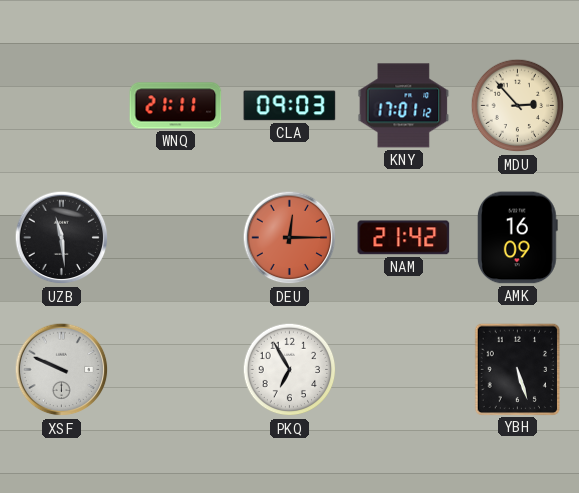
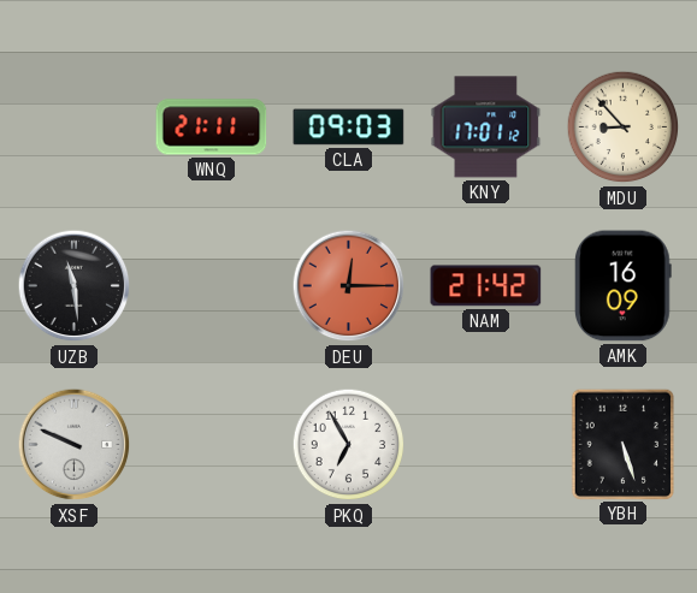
MDU: 2:53 -> 8:53 (624, 128)
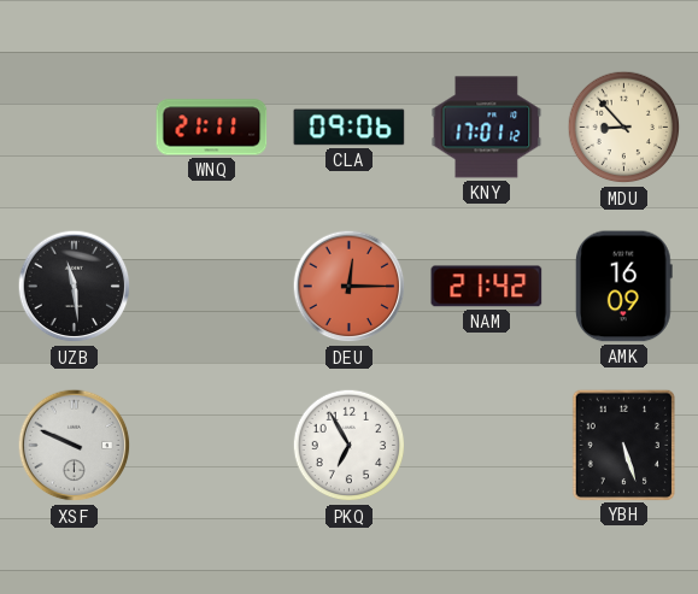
CLA: 09:03 -> 09:06 (350, 128)
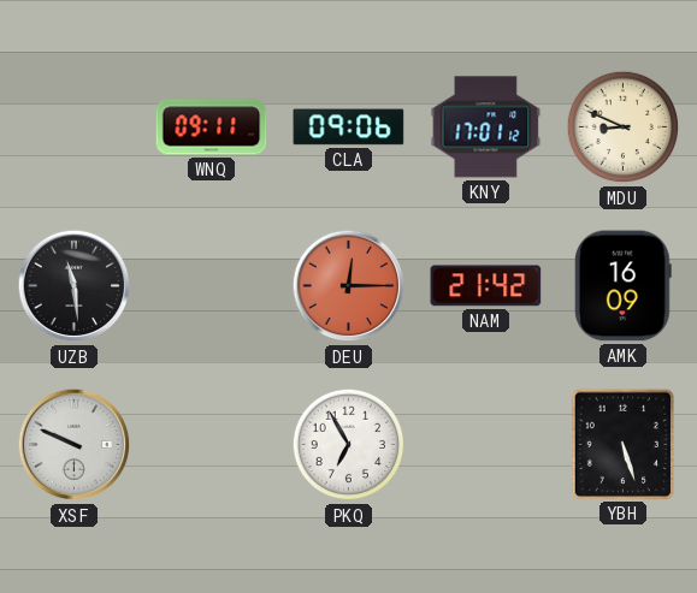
WNQ: 21:11 -> 09:11 (212, 128)
MDU: 8:53 -> 8:49 (624, 128)
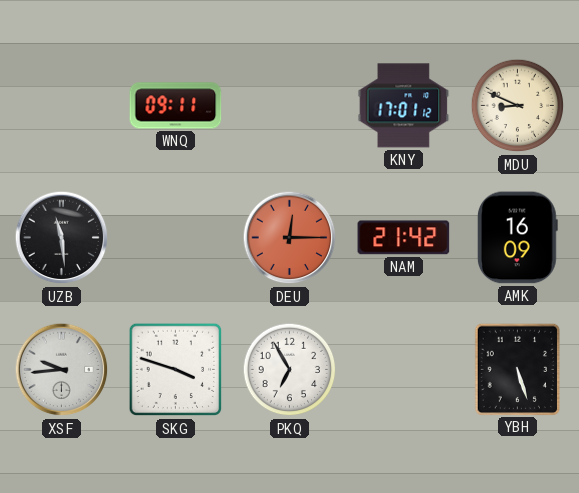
CLA: 09:06 -> none (349, 128)
XSF: 9:49 -> 9:44 (62, 370)
SKG: none -> 3:48 (176, 370)
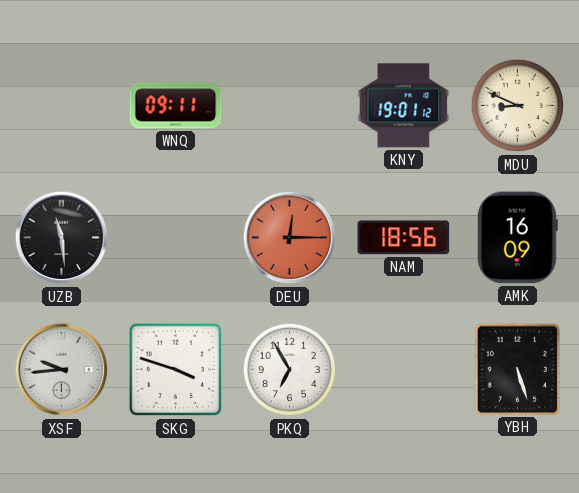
KNY: 17:01 -> 19:01 (404, 106)
NAM: 21:42 -> 18:56 (404, 238)
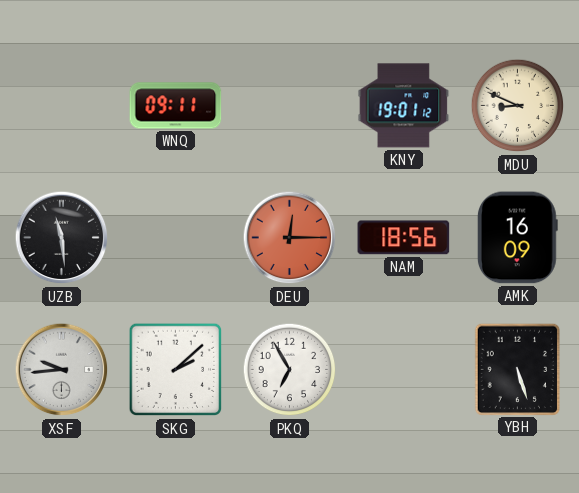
SKG: 3:48 -> 2:08 (176, 370)
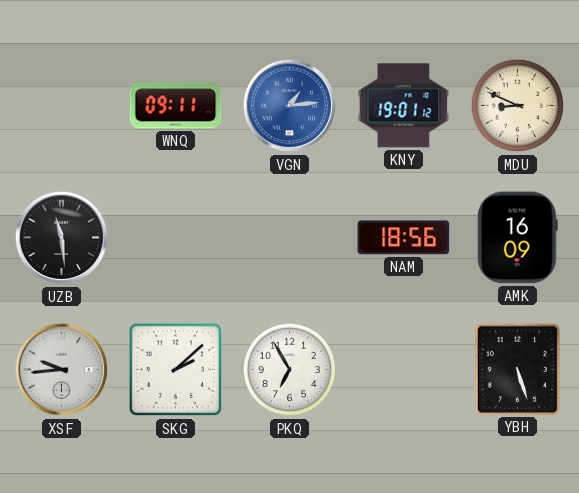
VGN: none -> 1:14 (290, 106)
DEU: 12:15 -> none (290, 238)
